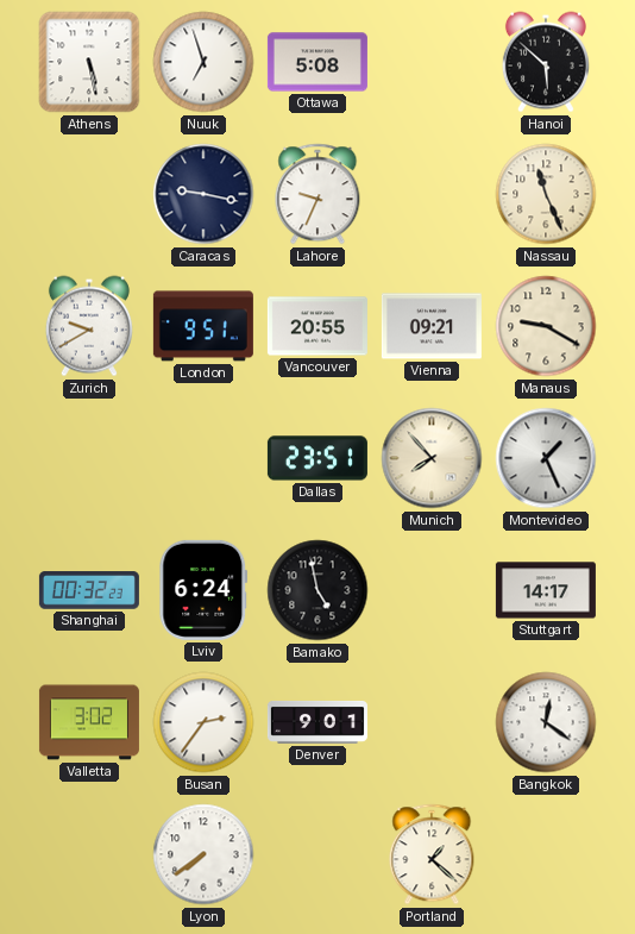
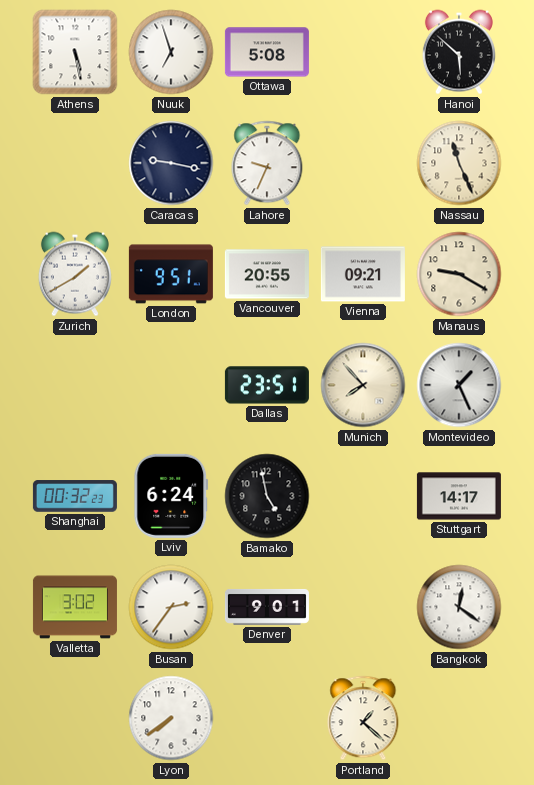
Zurich: 9:40 -> 1:40 (75, 274)
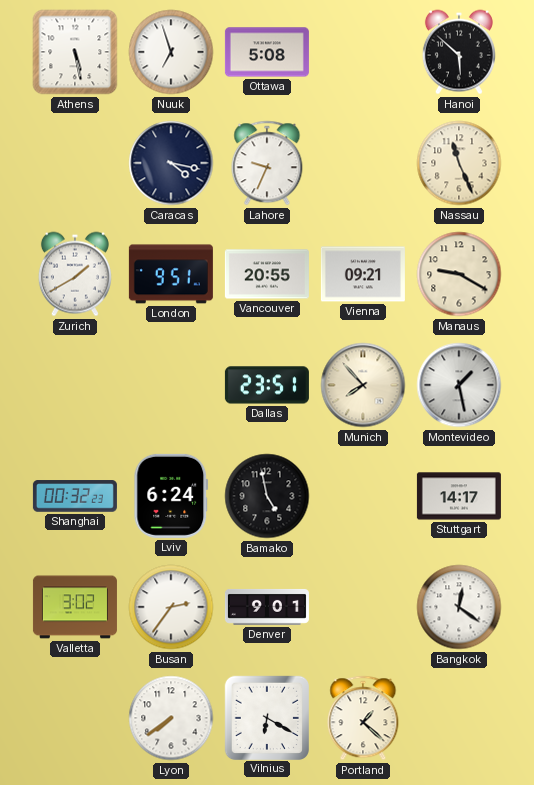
Caracas: 9:17 -> 4:17 (171, 163)
Montevideo: 1:26 -> 1:28 (459, 385)
Vilnius: none -> 6:20 (266, 717)
